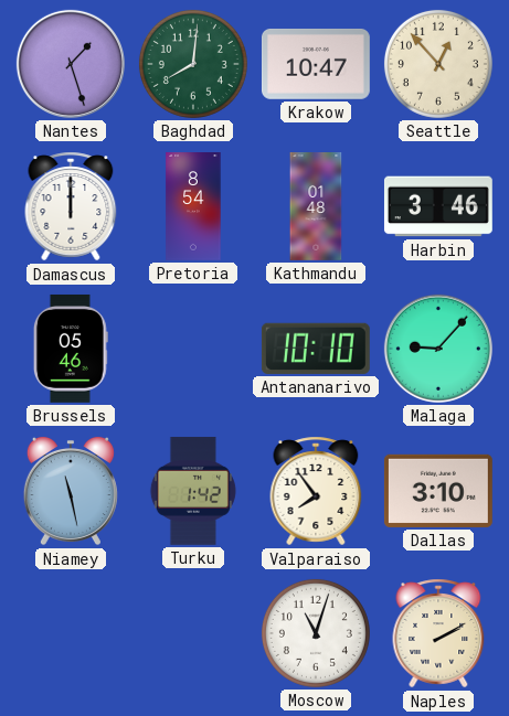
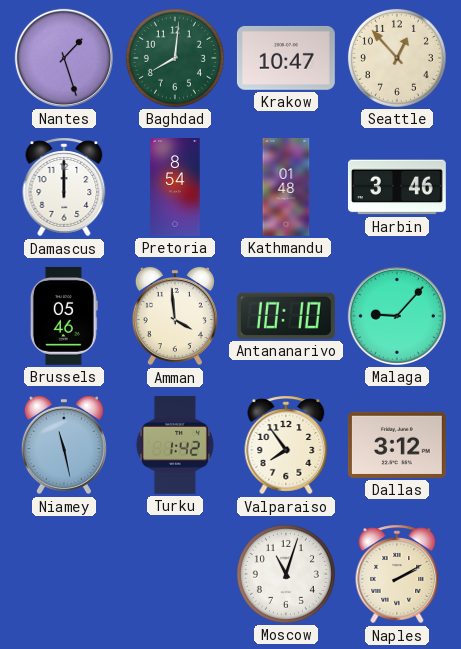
Amman: none -> 3:59 (175, 316)
Dallas: 3:10 -> 3:12 (397, 445)
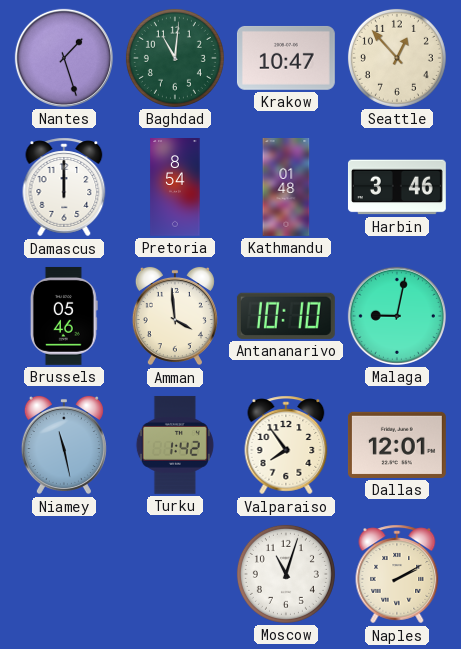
Baghdad: 8:01 -> 11:01 (175, 58)
Malaga: 9:07 -> 9:02 (397, 316)
Dallas: 3:12 -> 12:01 (397, 445)
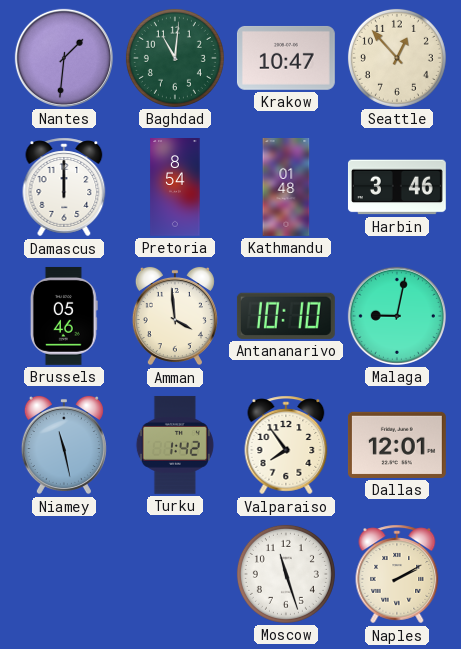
Nantes: 1:27 -> 1:31 (64, 58)
Moscow: 11:03 -> 11:27 (286, 574)
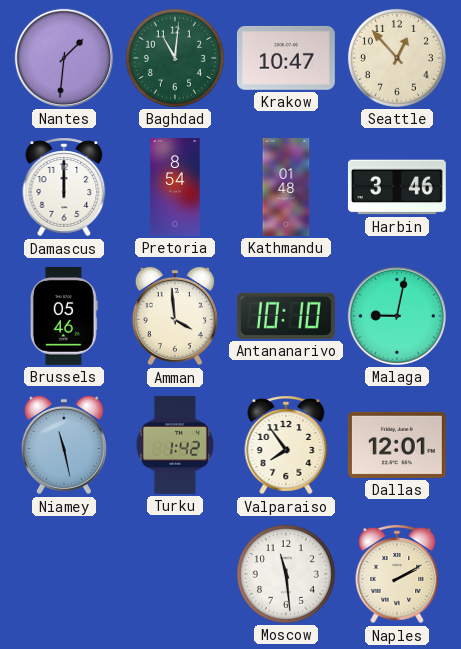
Moscow: 11:27 -> 11:29 (286, 574)
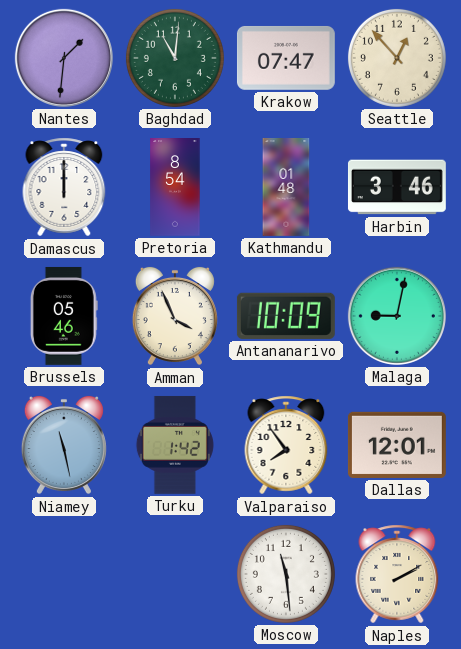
Krakow: 10:47 -> 07:47 (286, 58)
Amman: 3:59 -> 3:56 (175, 316)
Antananarivo: 10:10 -> 10:09 (286, 316)
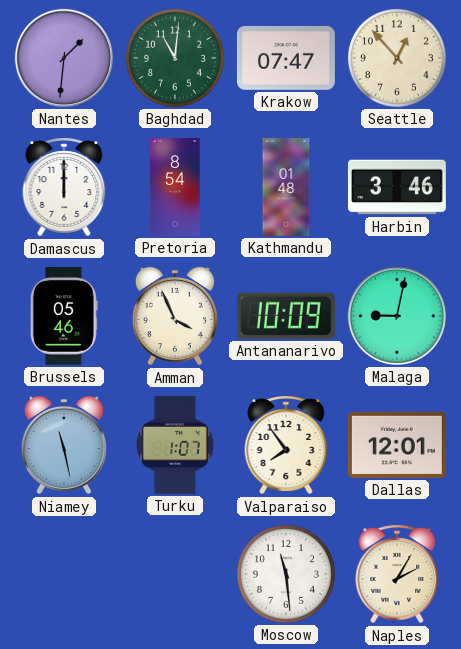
Turku: 1:42 -> 1:07 (175, 445)
Naples: 2:10 -> 2:05 (397, 574)
